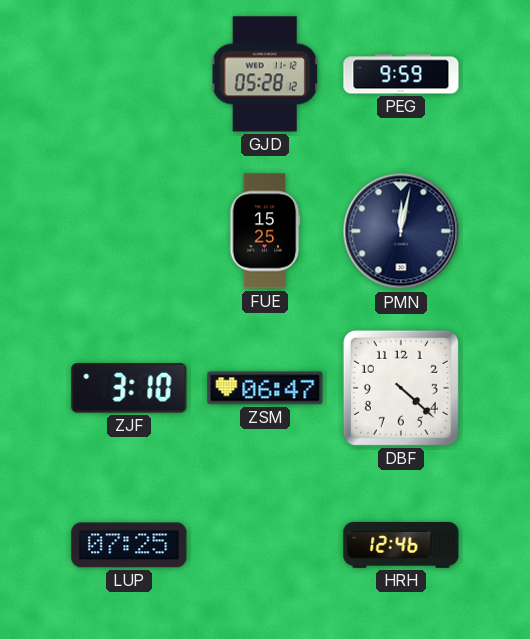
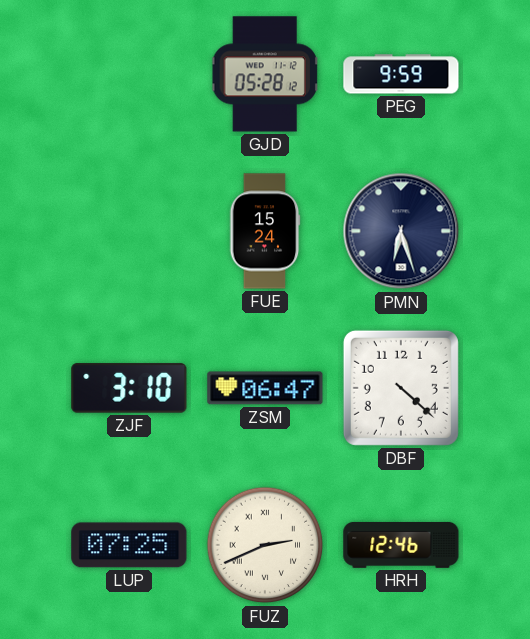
FUE: 15:25 -> 15:24 (265, 231)
PMN: 12:02 -> 6:27 (401, 231)
FUZ: none -> 2:41 (265, 545)
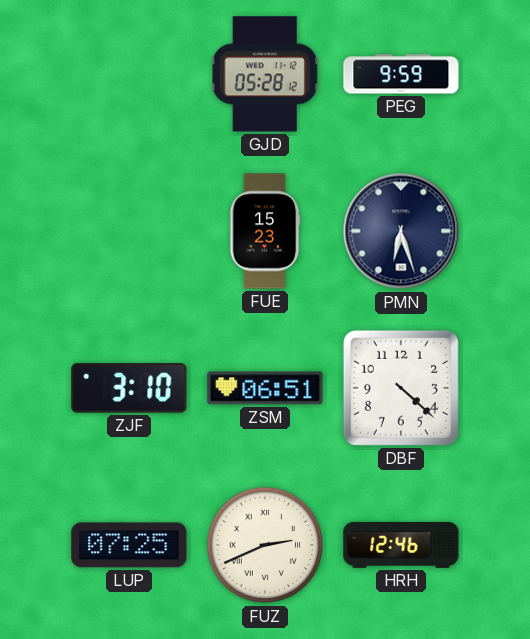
FUE: 15:24 -> 15:23 (265, 231)
ZSM: 06:47 -> 06:51 (265, 388)
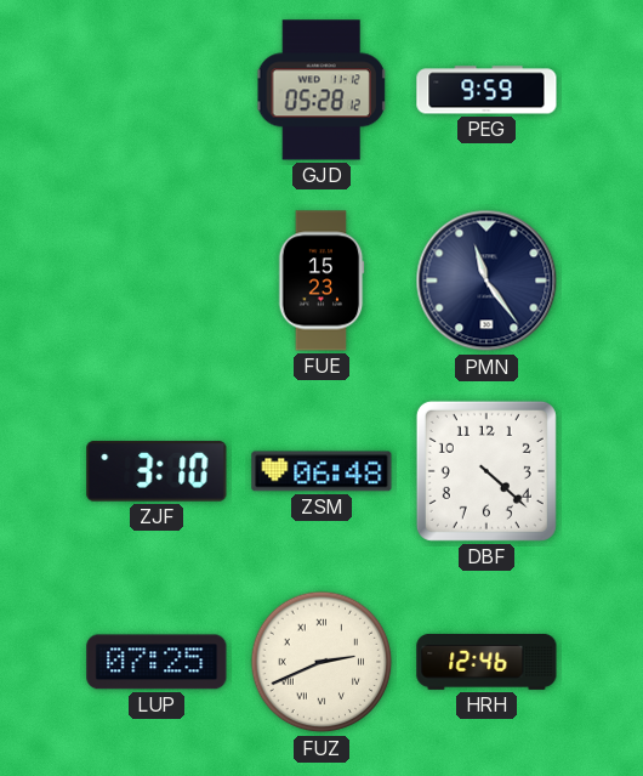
PMN: 6:27 -> 11:24 (486, 281)
ZSM: 06:51 -> 06:48 (321, 471)
